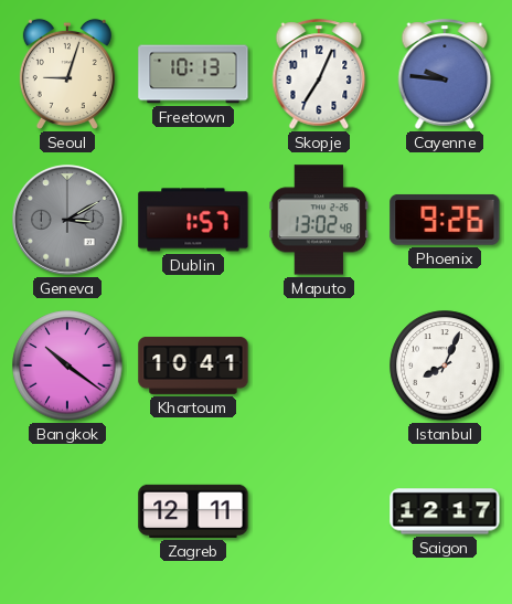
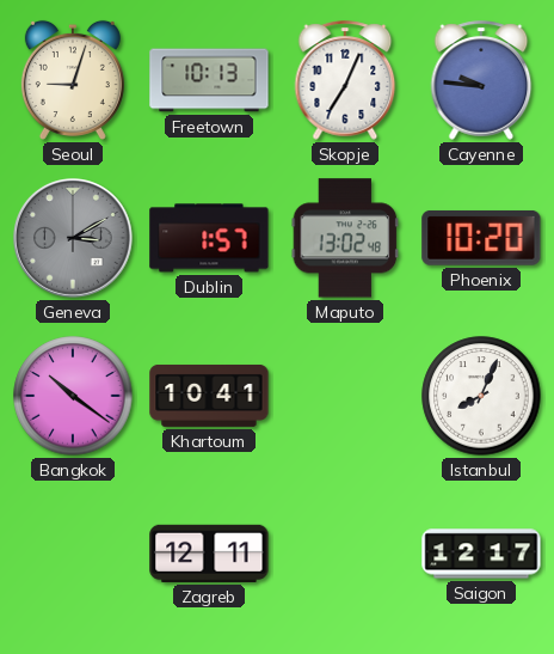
Phoenix: 9:26 -> 10:20 (481, 238)
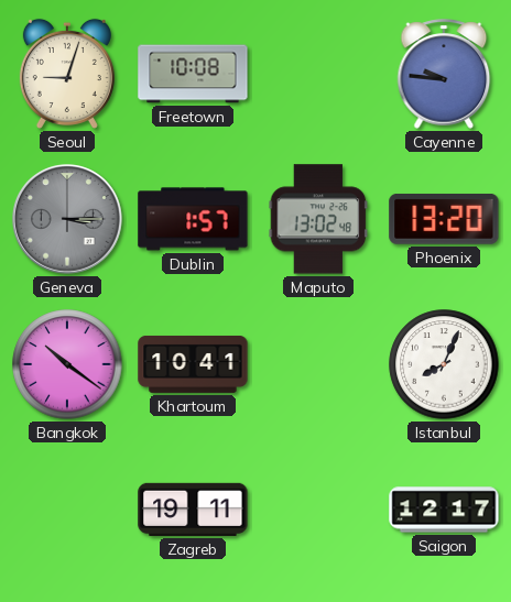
Freetown: 10:13 -> 10:08 (193, 74)
Skopje: 7:04 -> none (345, 80)
Geneva: 3:10 -> 3:15 (68, 220)
Phoenix: 10:20 -> 13:20 (444, 219)
Zagreb: 12:11 -> 19:11 (193, 510)
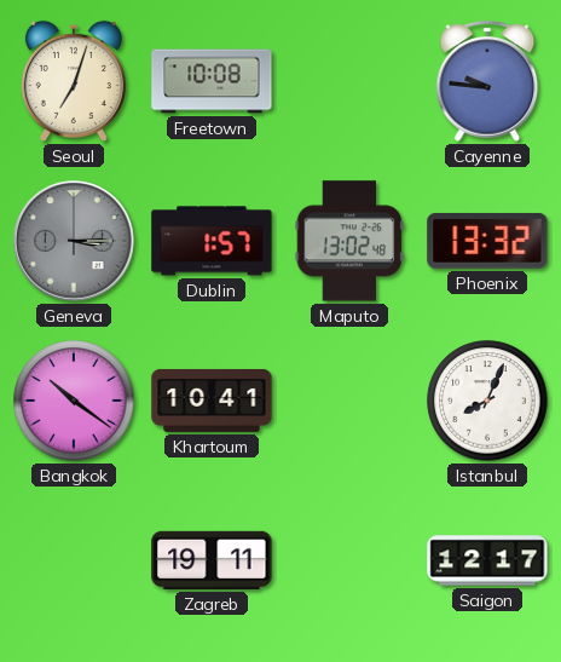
Seoul: 9:03 -> 7:03 (74, 81)
Phoenix: 13:20 -> 13:32 (487, 241)
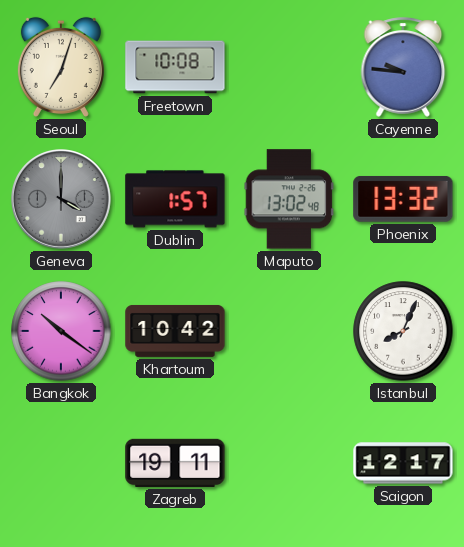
Geneva: 3:15 -> 4:00 (62, 200)
Khartoum: 10:41 -> 10:42 (175, 331)
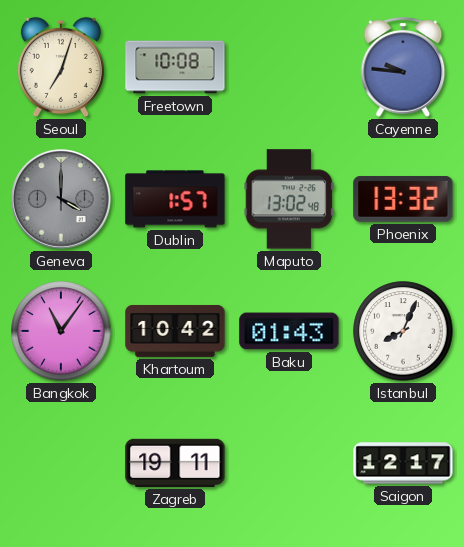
Bangkok: 10:21 -> 11:06 (61, 331)
Baku: none -> 01:43 (289, 331)
